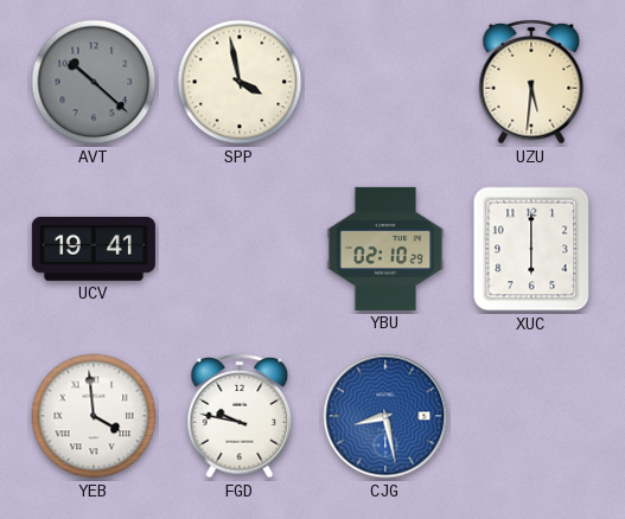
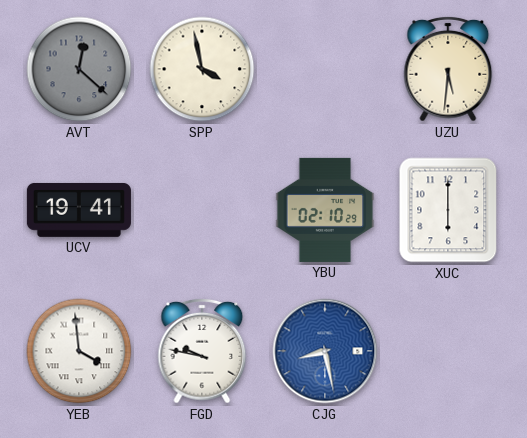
AVT: 10:22 -> 12:22 (79, 69)
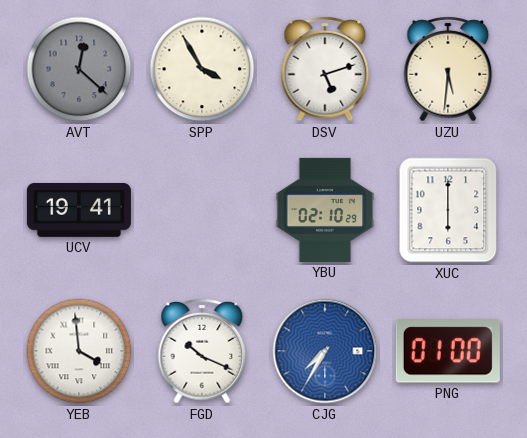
SPP: 3:58 -> 3:55 (202, 69)
DSV: none -> 5:12 (325, 69)
FGD: 9:47 -> 10:19 (202, 351)
CJG: 8:28 -> 7:35 (325, 351)
PNG: none -> 01:00 (448, 351)
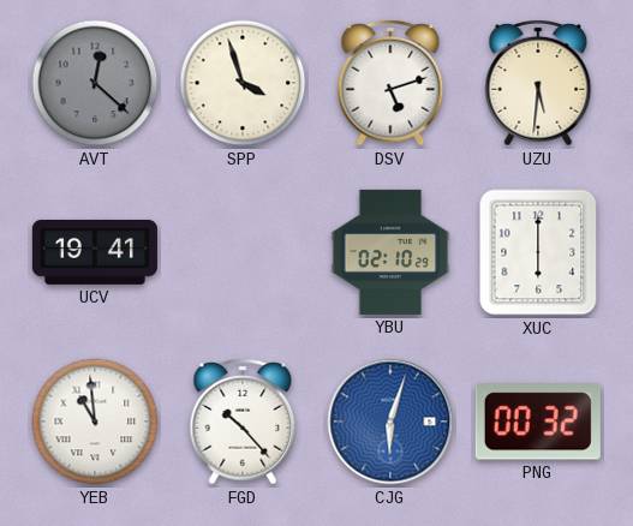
SPP: 3:55 -> 3:57 (243, 83)
YEB: 3:59 -> 10:59 (95, 422)
FGD: 10:19 -> 10:23 (243, 422)
CJG: 7:35 -> 6:03 (390, 422)
PNG: 01:00 -> 00:32 (538, 422)
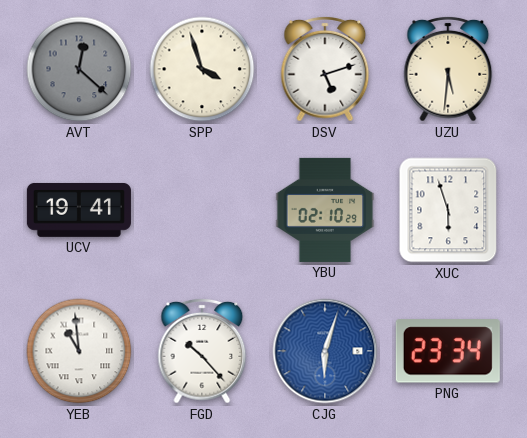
XUC: 6:00 -> 5:57 (448, 210)
PNG: 00:32 -> 23:34 (448, 351)
